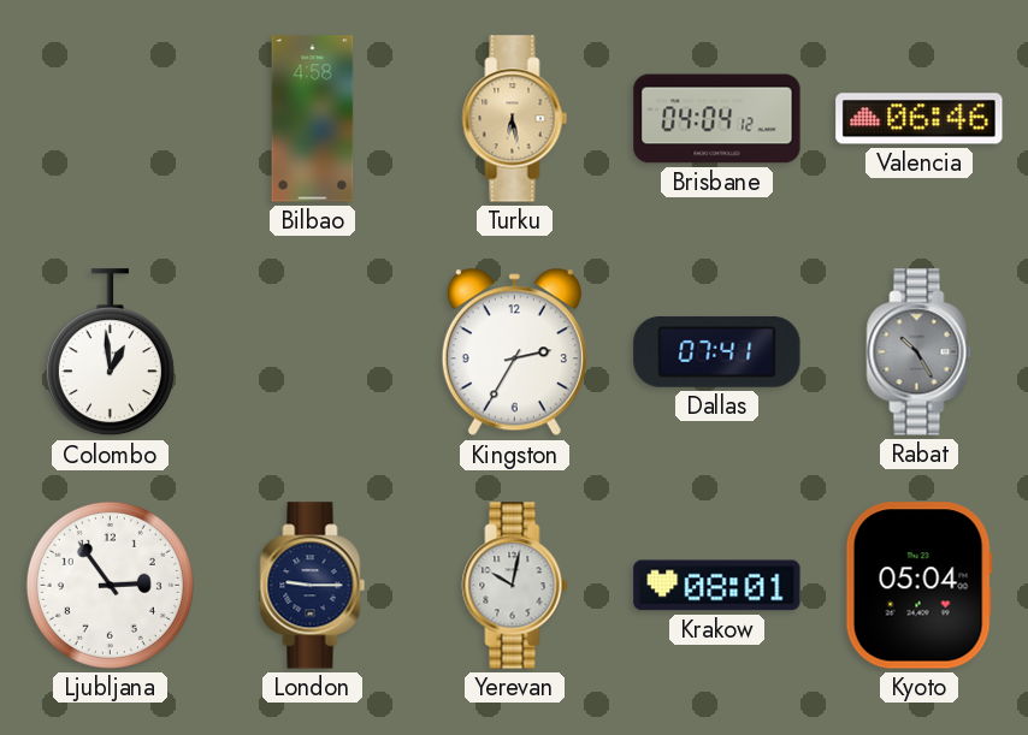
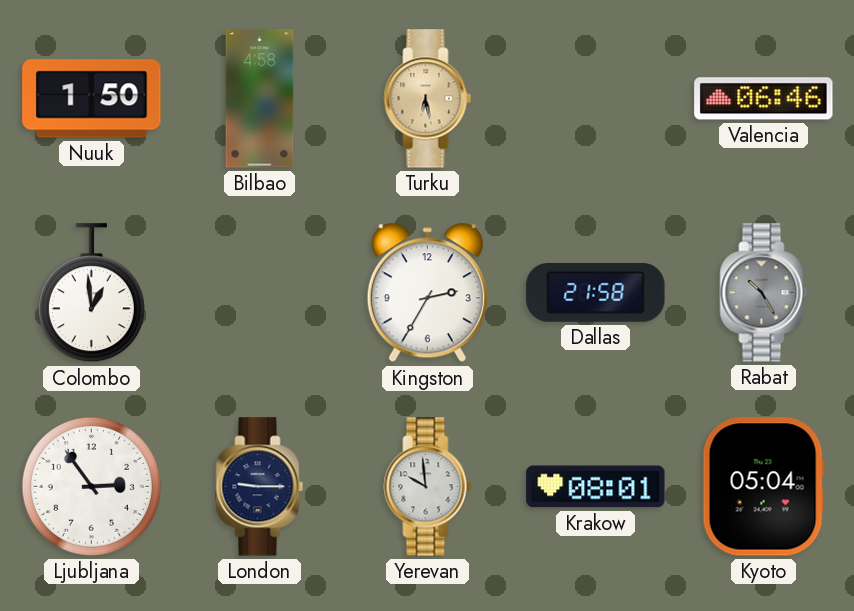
Nuuk: none -> 1:50 (92, 99)
Brisbane: 04:04 -> none (717, 119)
Dallas: 07:41 -> 21:58 (596, 292)
Yerevan: 10:02 -> 9:59 (428, 487)
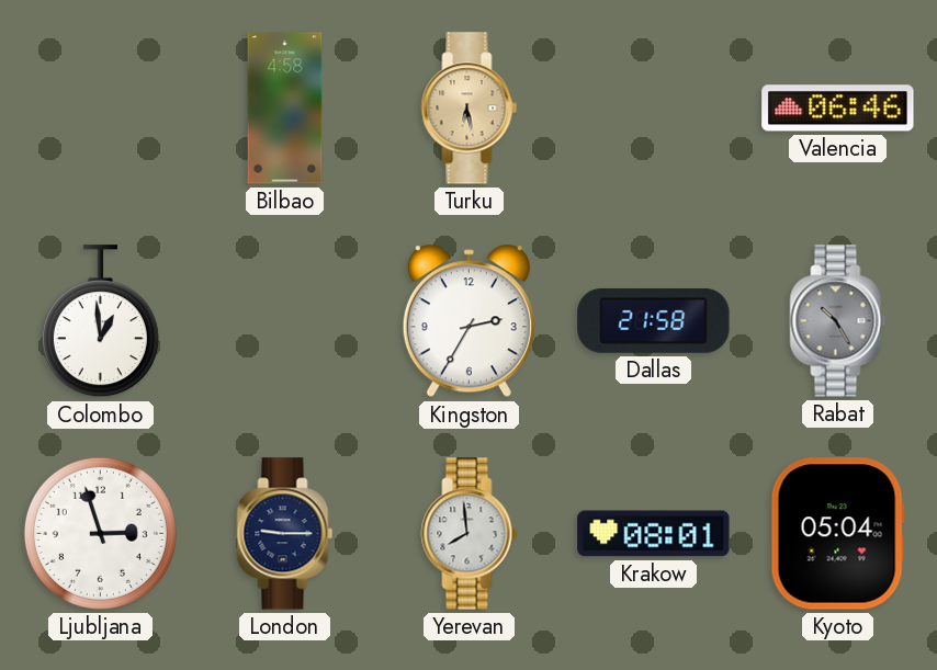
Nuuk: 1:50 -> none (92, 99)
Ljubljana: 2:54 -> 2:57 (100, 533)
Yerevan: 9:59 -> 7:59 (470, 534)
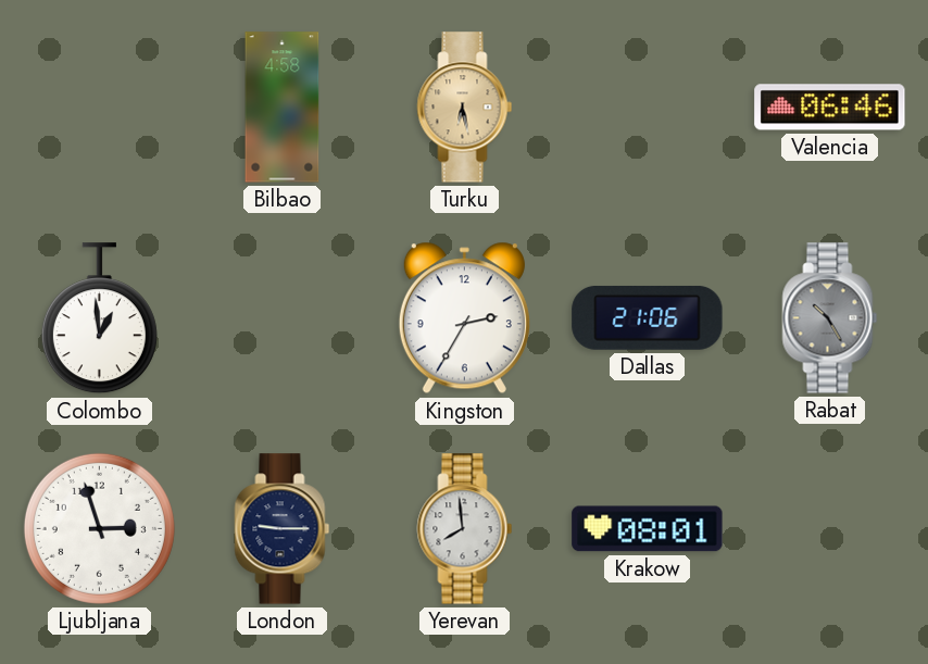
Dallas: 21:58 -> 21:06 (648, 317)
Kyoto: 05:04 -> none (837, 534)
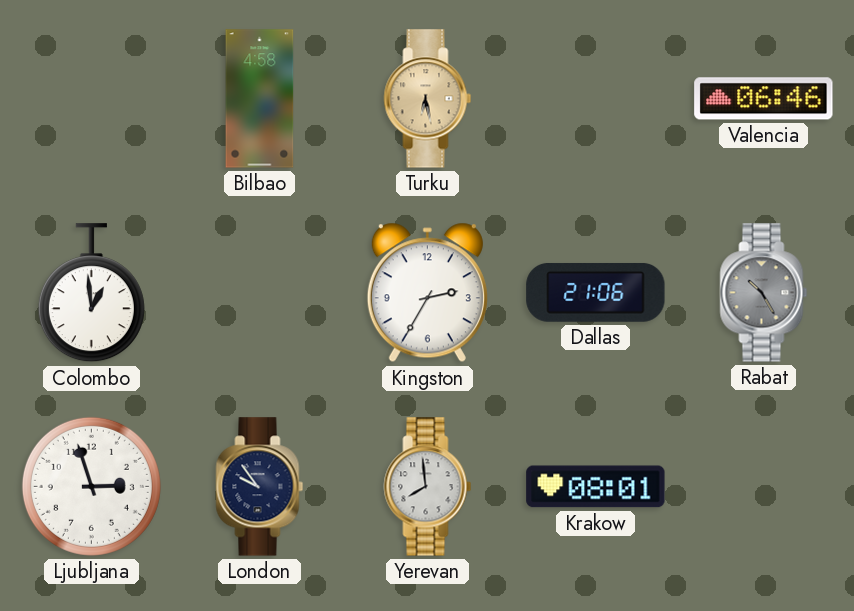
London: 9:15 -> 9:54 (260, 487)
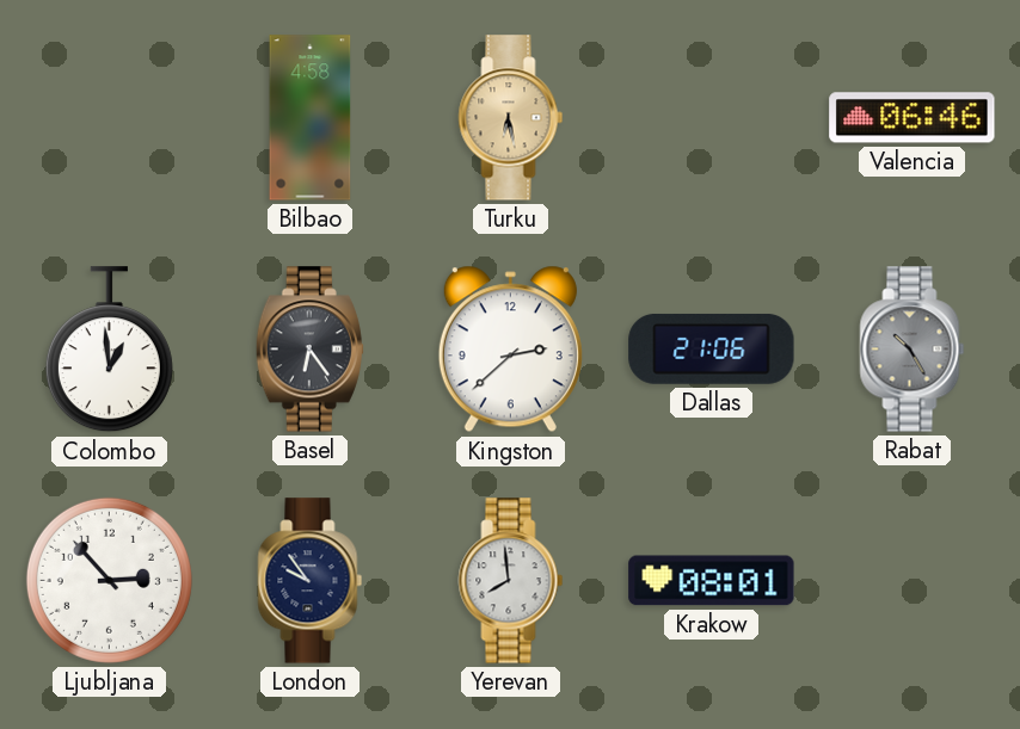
Basel: none -> 6:24 (309, 350)
Kingston: 2:35 -> 2:38 (510, 350)
Ljubljana: 2:57 -> 2:53 (109, 580)
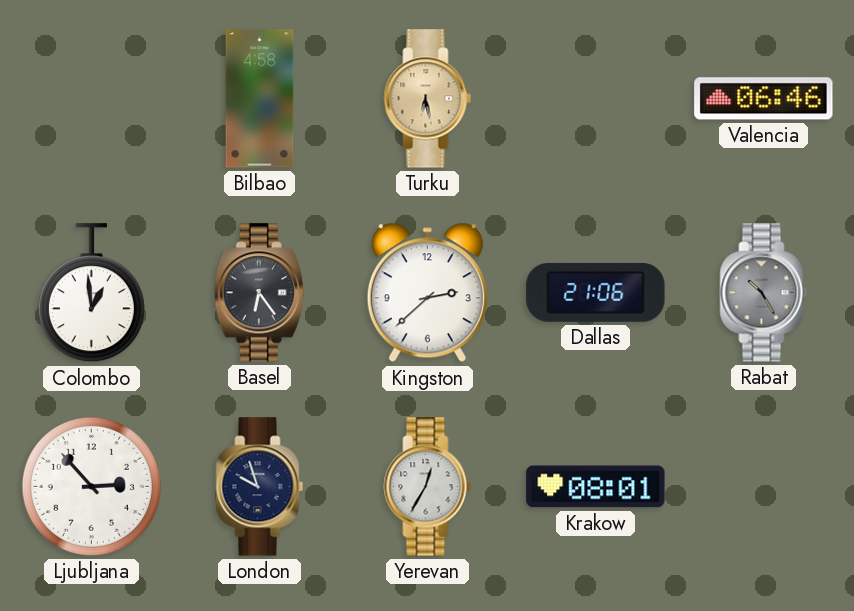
London: 9:54 -> 9:57 (260, 487)
Yerevan: 7:59 -> 12:35 (428, 487)
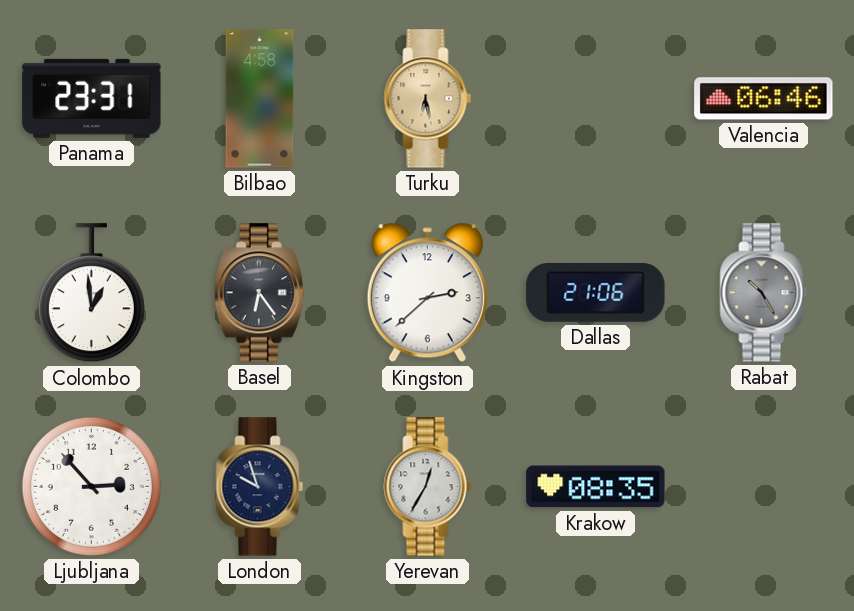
Panama: none -> 23:31 (92, 98)
Krakow: 08:01 -> 08:35 (596, 487)
